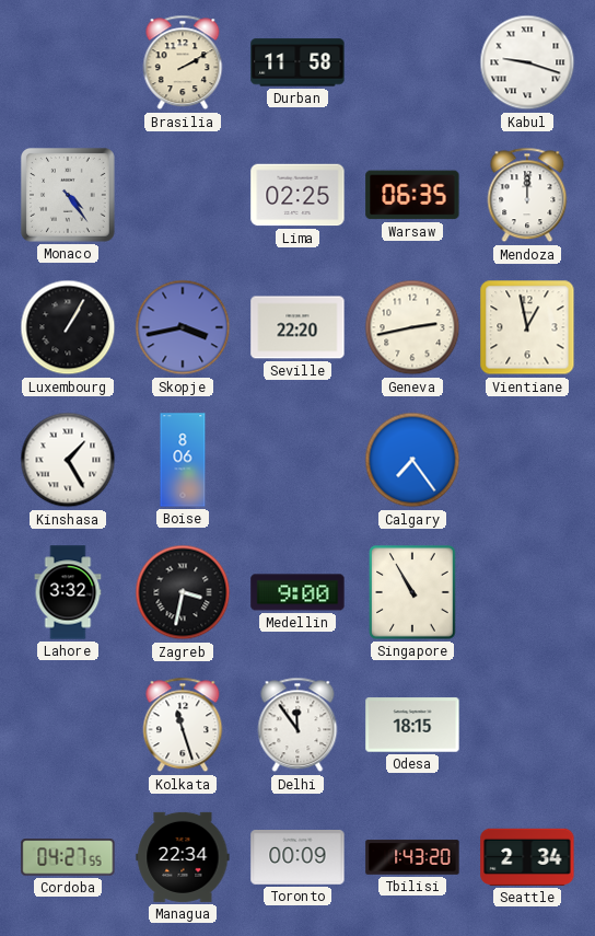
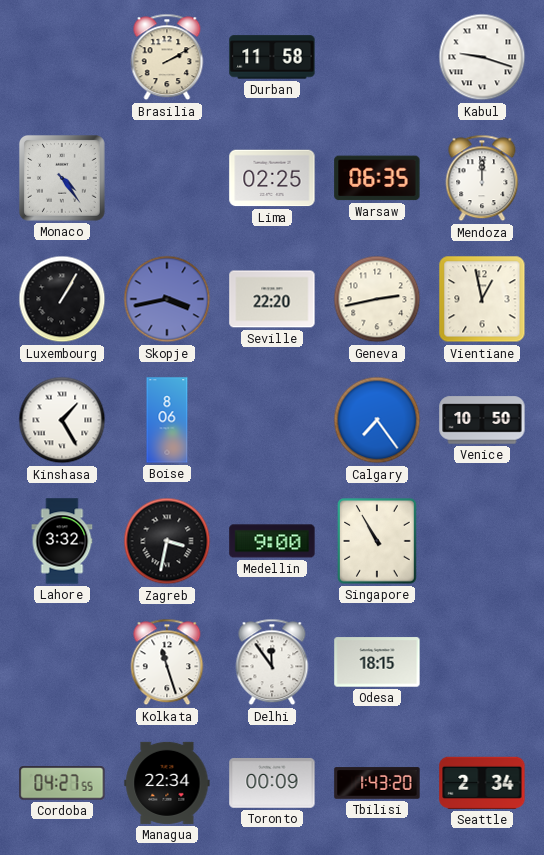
Venice: none -> 10:50 (482, 420)
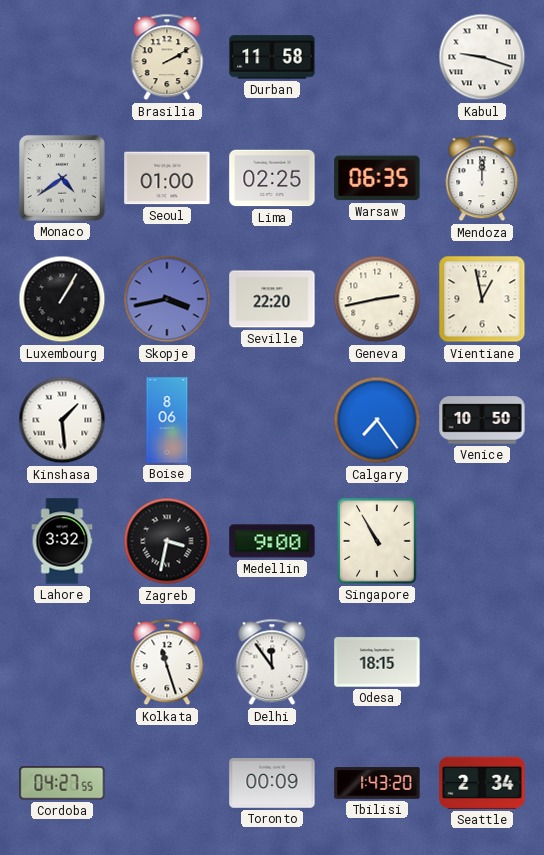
Monaco: 4:24 -> 4:39 (63, 179)
Seoul: none -> 01:00 (167, 178)
Kinshasa: 1:25 -> 1:29 (62, 420)
Managua: 22:34 -> none (167, 783)
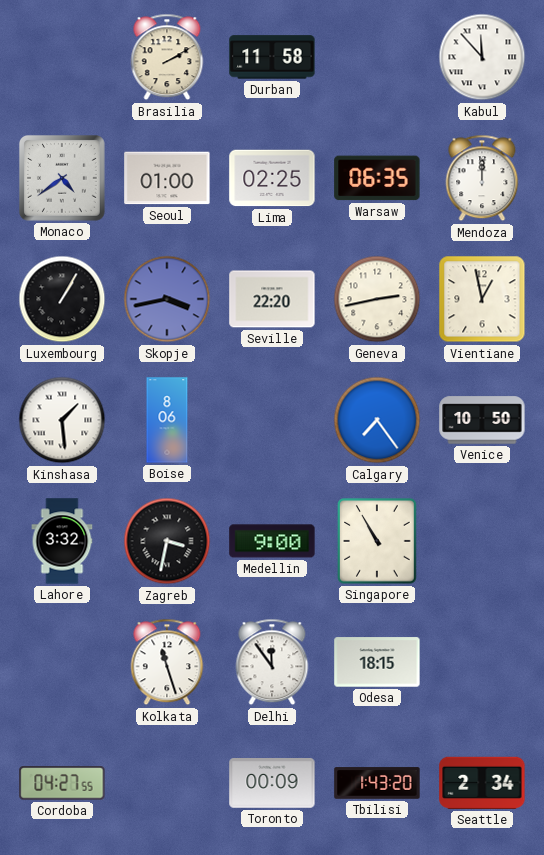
Kabul: 9:18 -> 11:53 (482, 57)
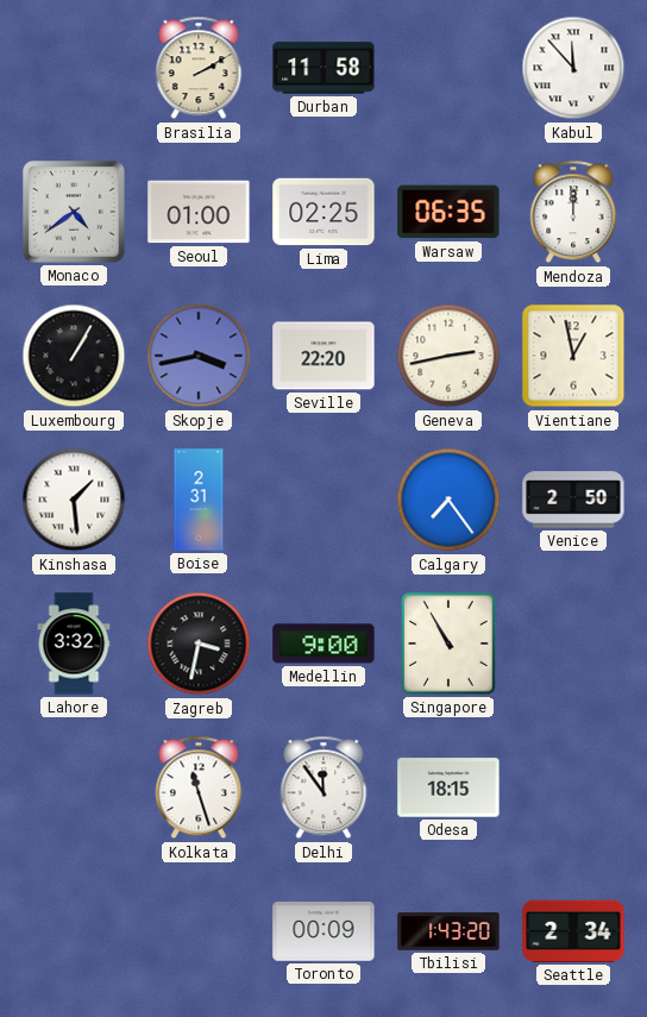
Boise: 8:06 -> 2:31 (199, 500)
Venice: 10:50 -> 2:50 (573, 500)
Cordoba: 04:27 -> none (62, 783)
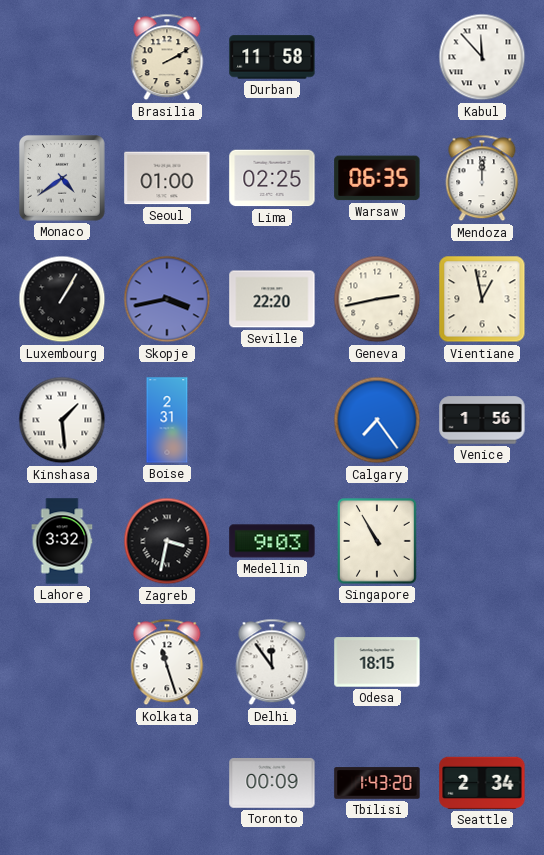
Venice: 2:50 -> 1:56 (482, 420)
Medellin: 9:00 -> 9:03 (272, 541)
